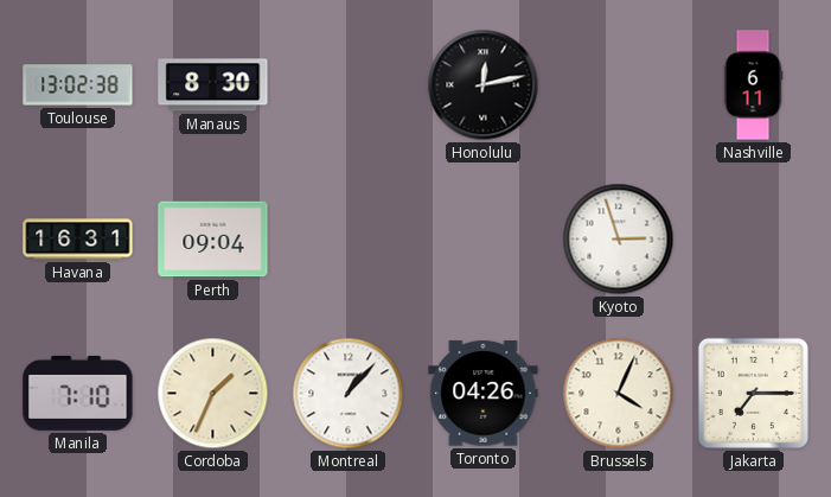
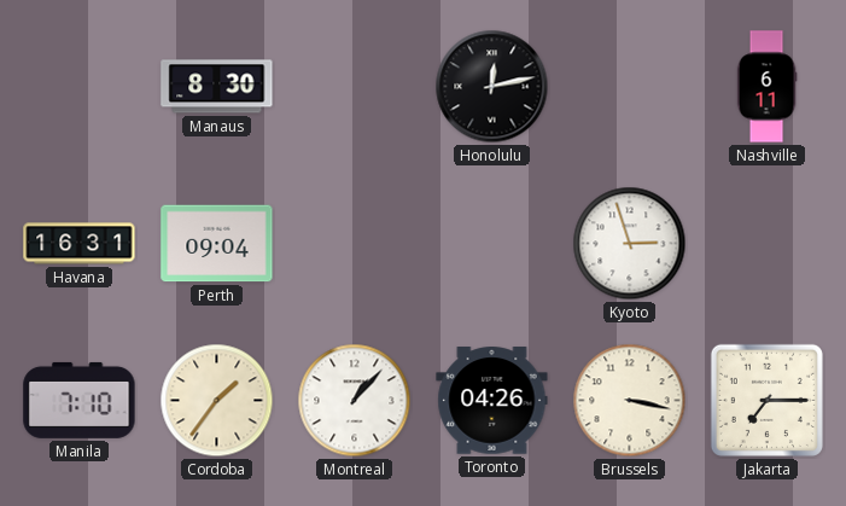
Toulouse: 13:02 -> none (78, 85)
Cordoba: 1:34 -> 1:36 (217, 401)
Brussels: 4:04 -> 3:17 (630, 401)
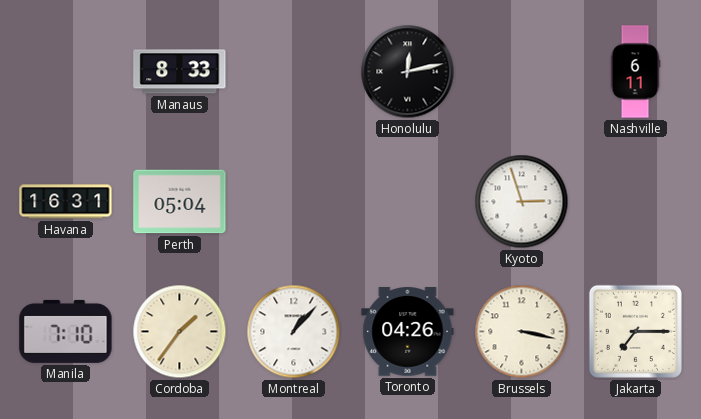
Manaus: 8:30 -> 8:33 (180, 72)
Perth: 09:04 -> 05:04 (180, 202)
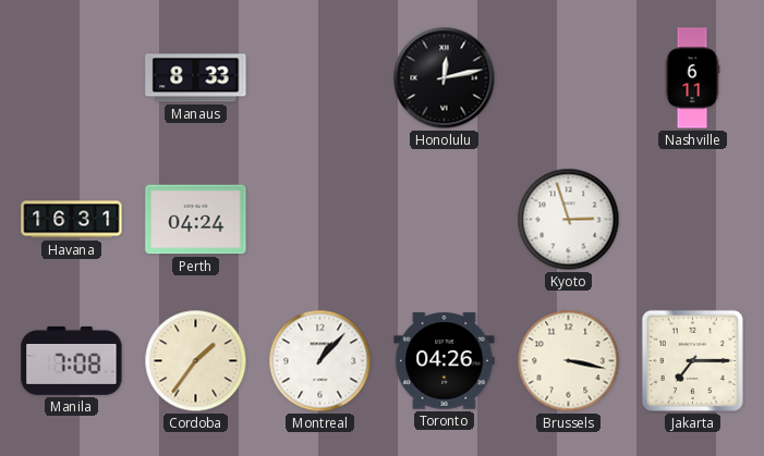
Perth: 05:04 -> 04:24 (196, 220)
Manila: 7:10 -> 7:08 (72, 360)
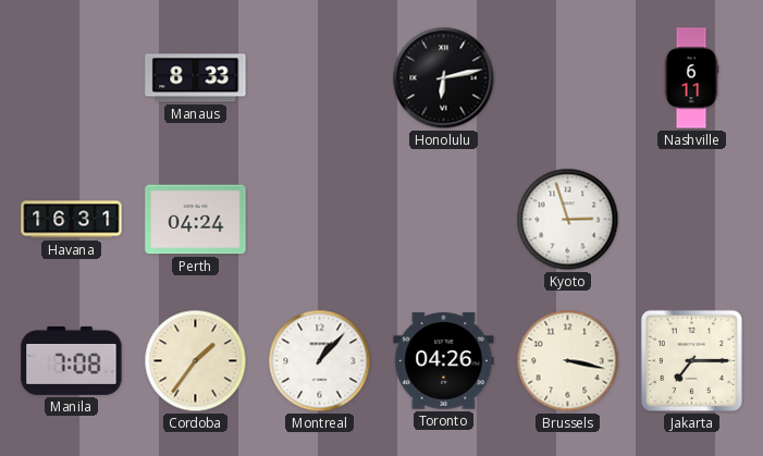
Honolulu: 12:13 -> 6:13 (444, 78)
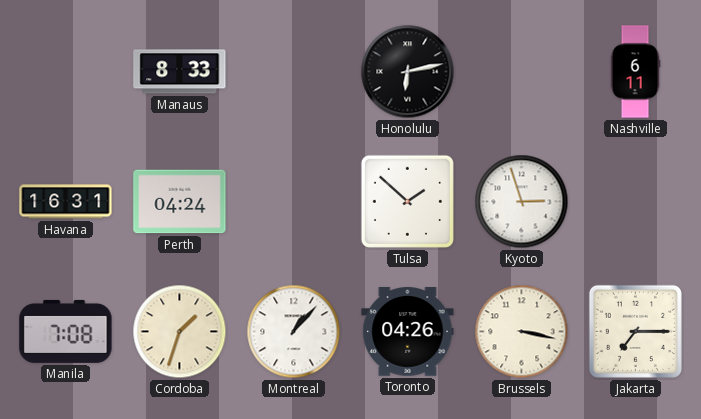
Tulsa: none -> 1:52 (407, 201)
Cordoba: 1:36 -> 1:33 (180, 332)
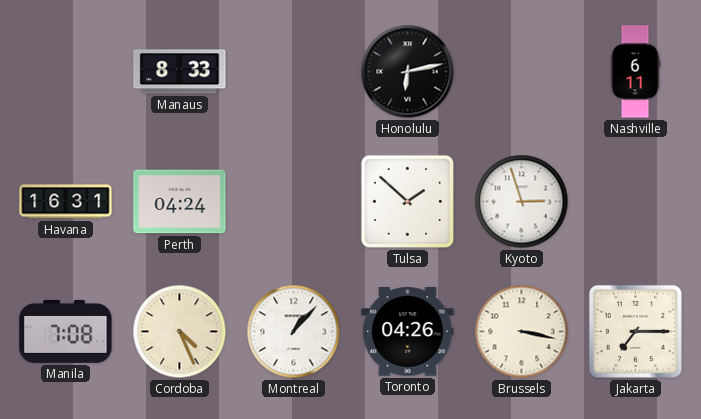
Cordoba: 1:33 -> 4:26 (180, 332)
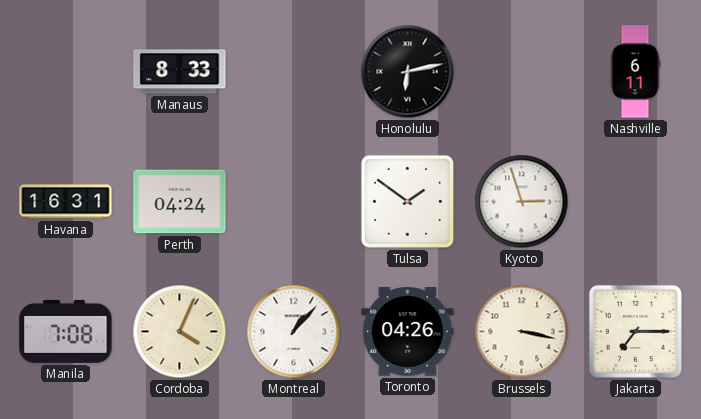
Tulsa: 1:52 -> 1:51 (407, 201)
Cordoba: 4:26 -> 4:04 (180, 332)
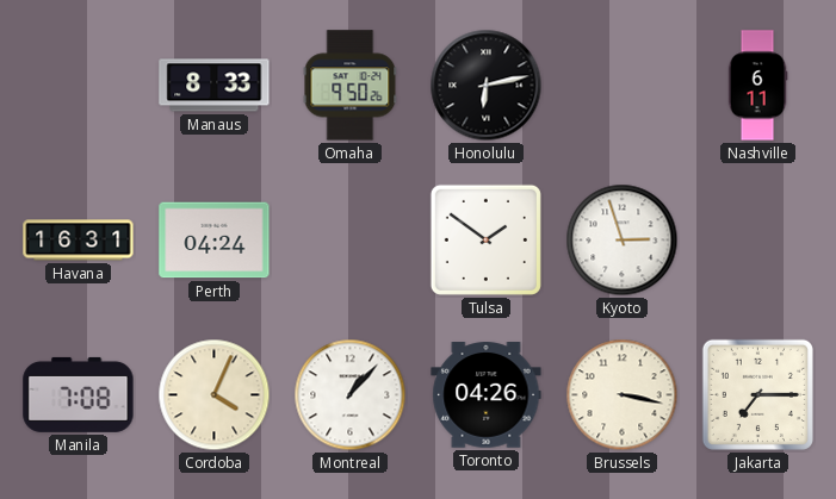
Omaha: none -> 9:50 (351, 86)
